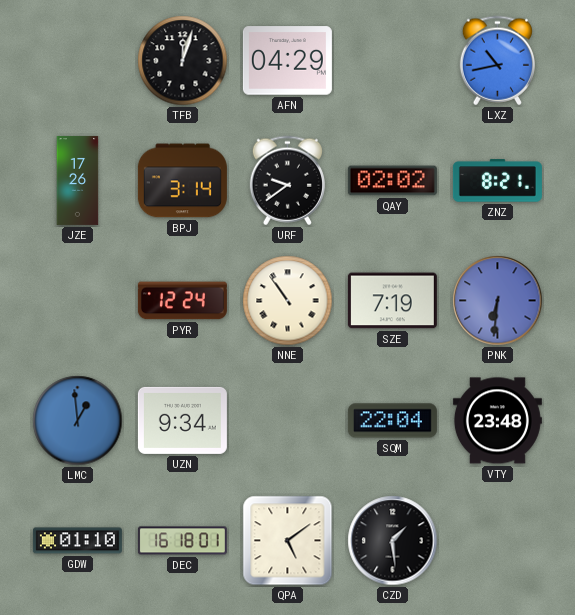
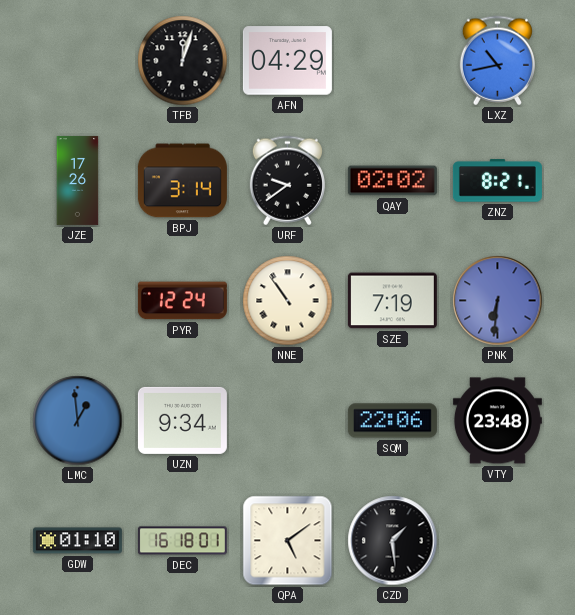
SQM: 22:04 -> 22:06 (392, 421)
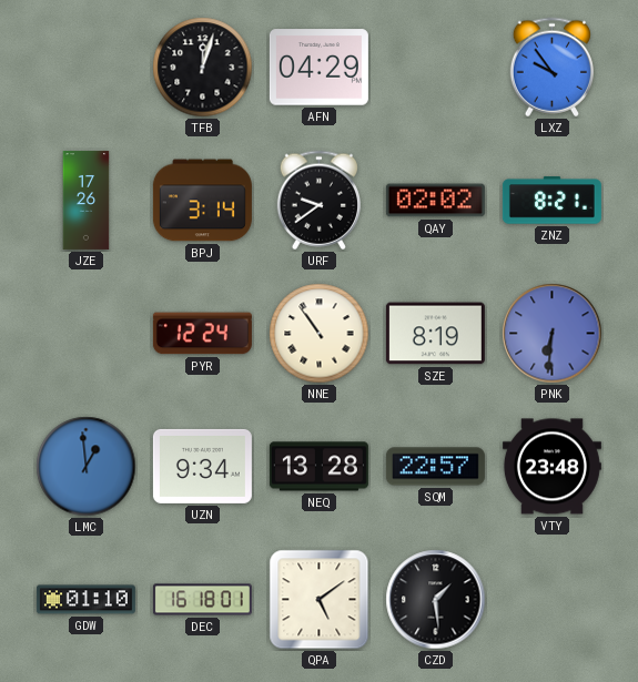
LXZ: 10:43 -> 9:54 (551, 68)
SZE: 7:19 -> 8:19 (435, 334)
NEQ: none -> 13:28 (318, 467)
SQM: 22:06 -> 22:57 (435, 467)
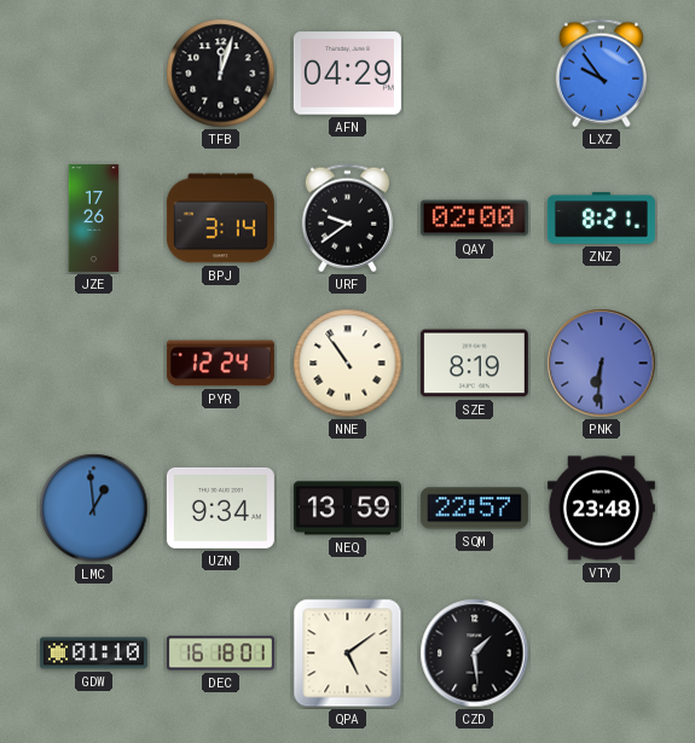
QAY: 02:02 -> 02:00 (474, 219)
NEQ: 13:28 -> 13:59 (347, 509)
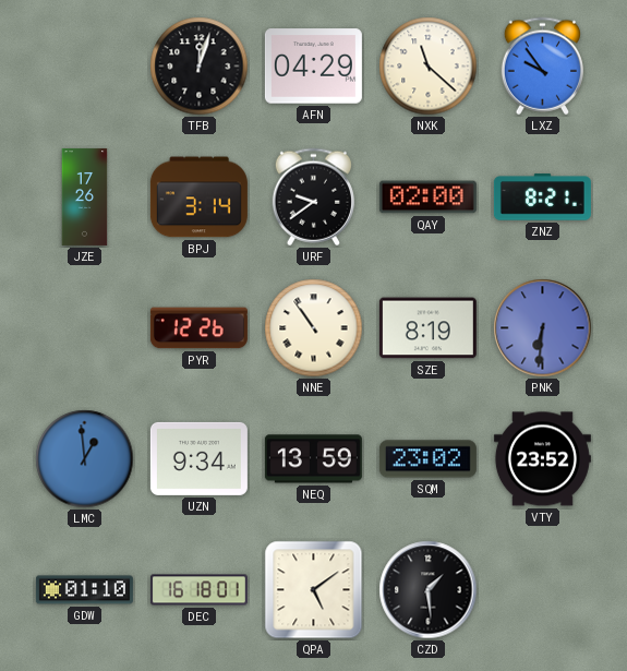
NXK: none -> 11:22 (429, 67)
PYR: 12:24 -> 12:26 (198, 328)
SQM: 22:57 -> 23:02 (427, 459)
VTY: 23:48 -> 23:52 (542, 459)
